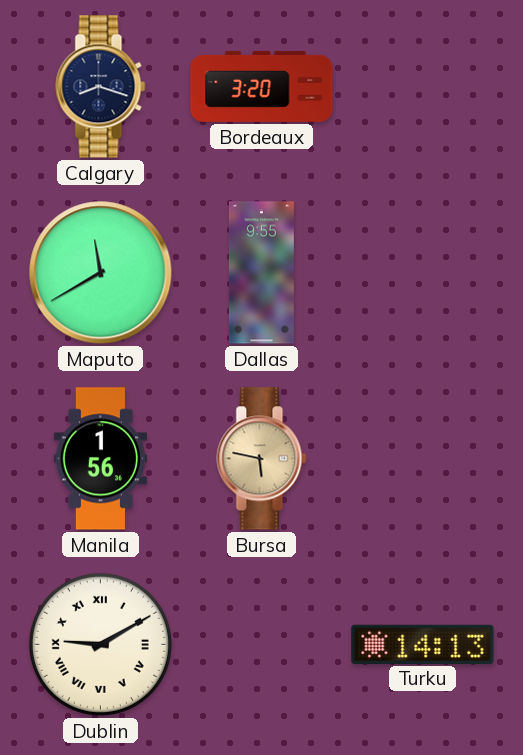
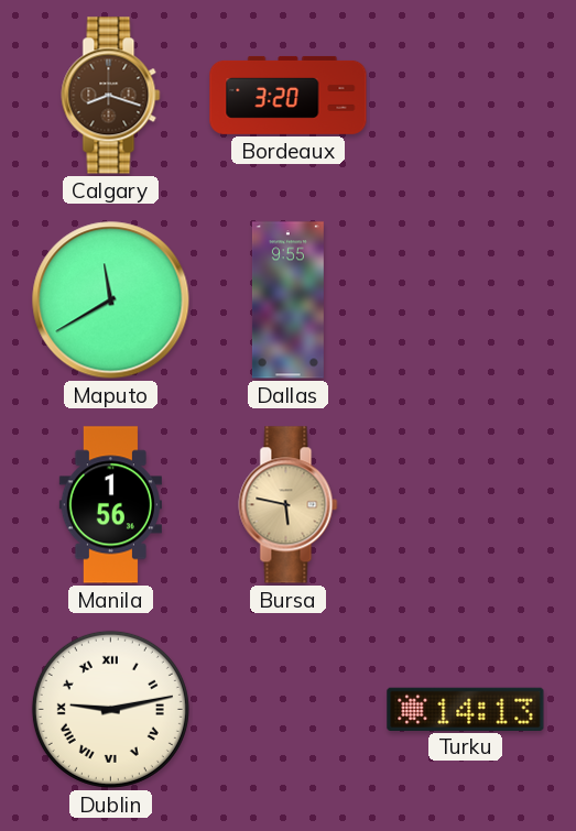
Calgary dial: navy -> brown (111, 96)
Dublin: 9:10 -> 9:13 (110, 709)
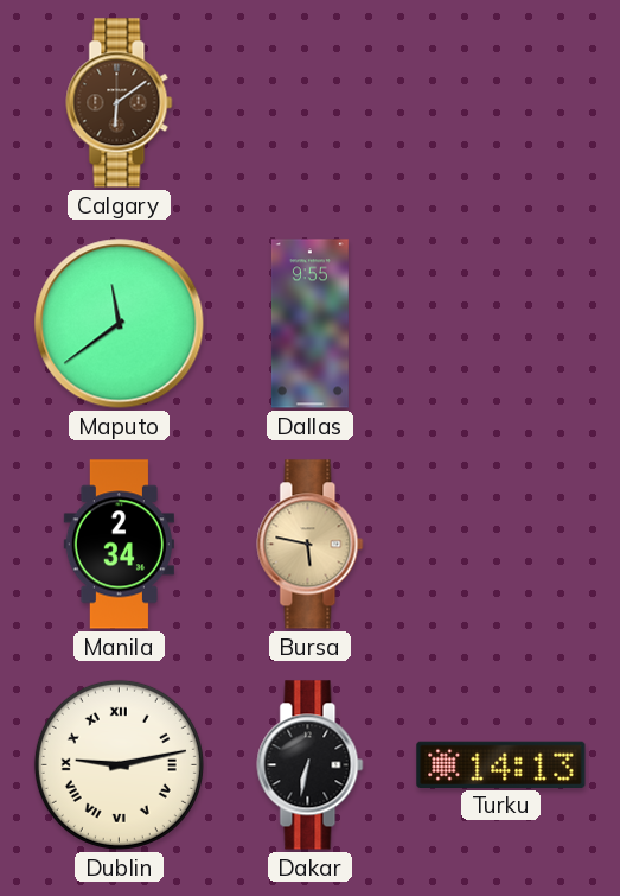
Calgary: 8:18 -> 6:09 (120, 103)
Bordeaux: 3:20 -> none (289, 95)
Maputo: 11:40 -> 11:39 (120, 324)
Manila: 1:56 -> 2:34 (119, 545)
Dakar: none -> 6:32 (311, 765)
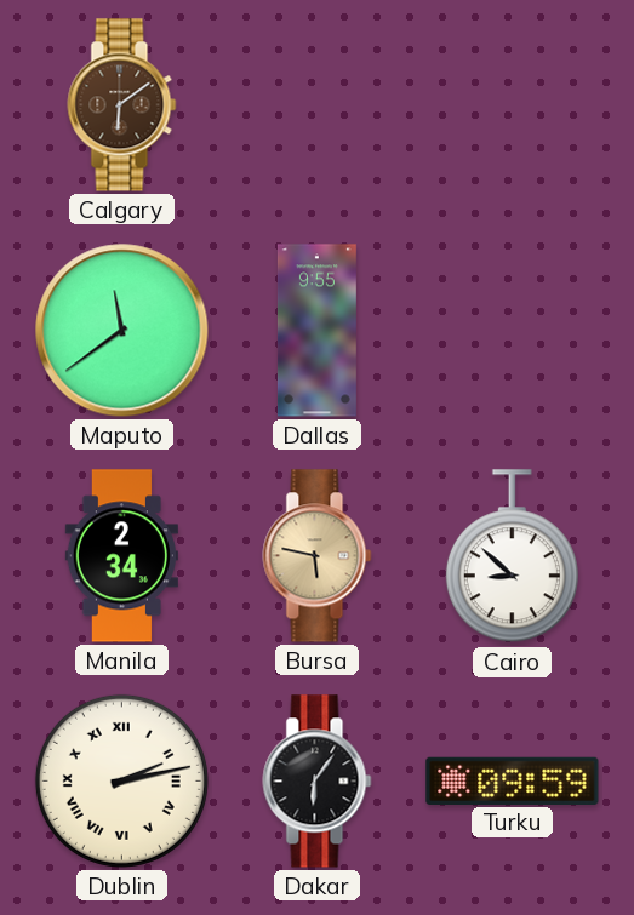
Cairo: none -> 8:52 (512, 556)
Dublin: 9:13 -> 2:13 (121, 780)
Dakar: 6:32 -> 6:06 (318, 782)
Turku: 14:13 -> 09:59 (513, 780)
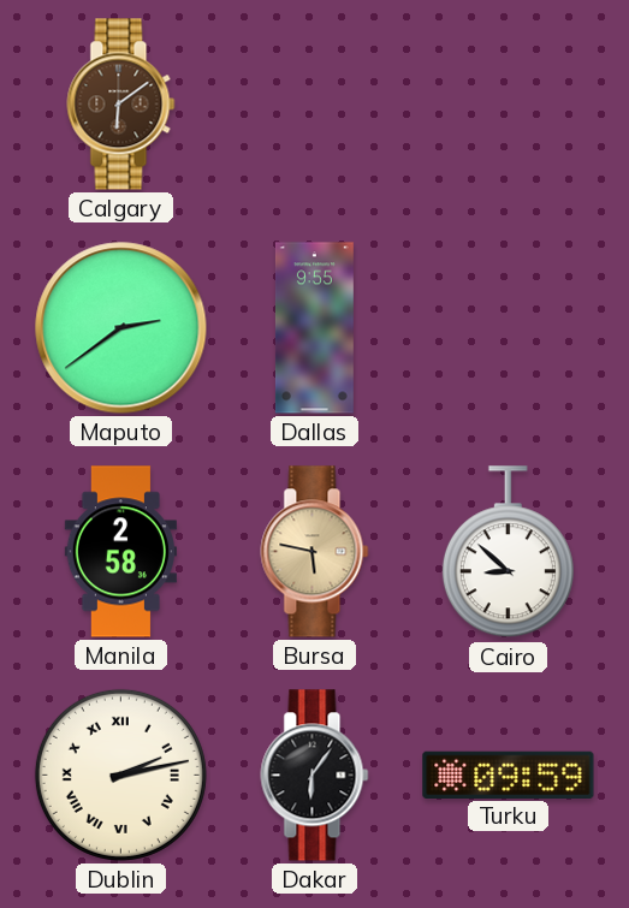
Maputo: 11:39 -> 2:39 (121, 328)
Manila: 2:34 -> 2:58 (120, 552)
